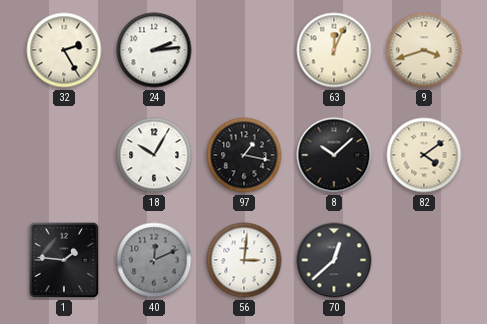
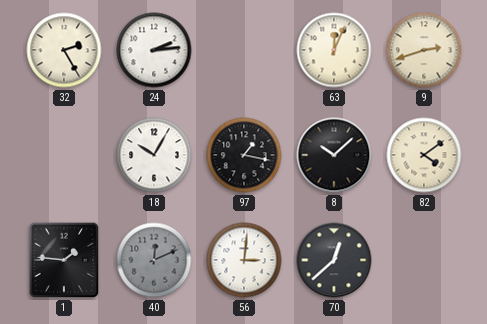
9: 3:42 -> 2:42 (424, 50)
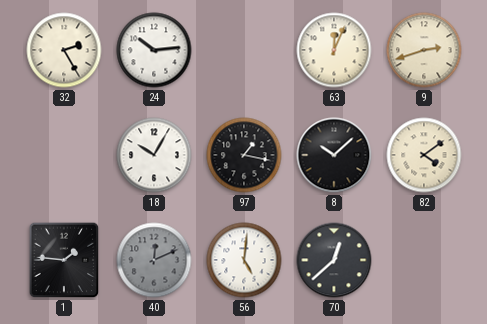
24: 2:14 -> 10:14 (154, 50)
56: 3:01 -> 5:01 (244, 260)
